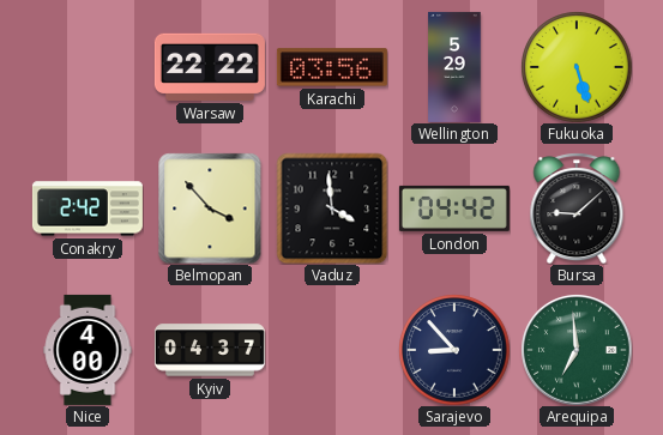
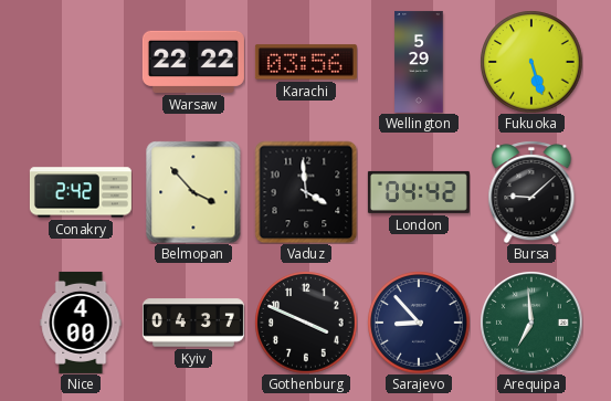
Gothenburg: none -> 3:49 (306, 323)
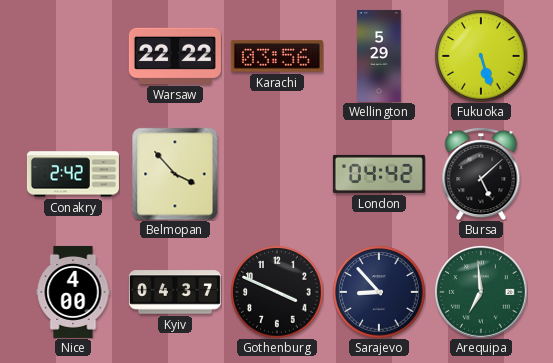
Vaduz: 3:59 -> none (306, 192)
Bursa: 9:08 -> 5:08 (481, 174)
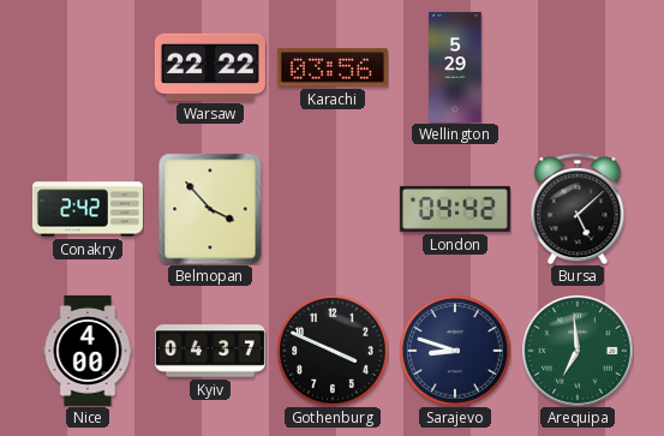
Fukuoka: 5:27 -> none (481, 56)
Sarajevo: 8:53 -> 8:48 (455, 351)
